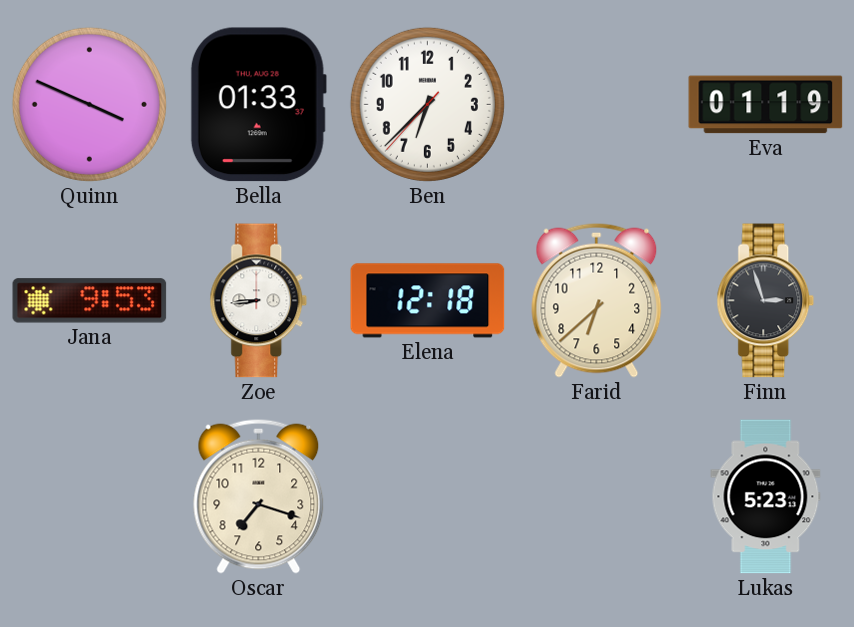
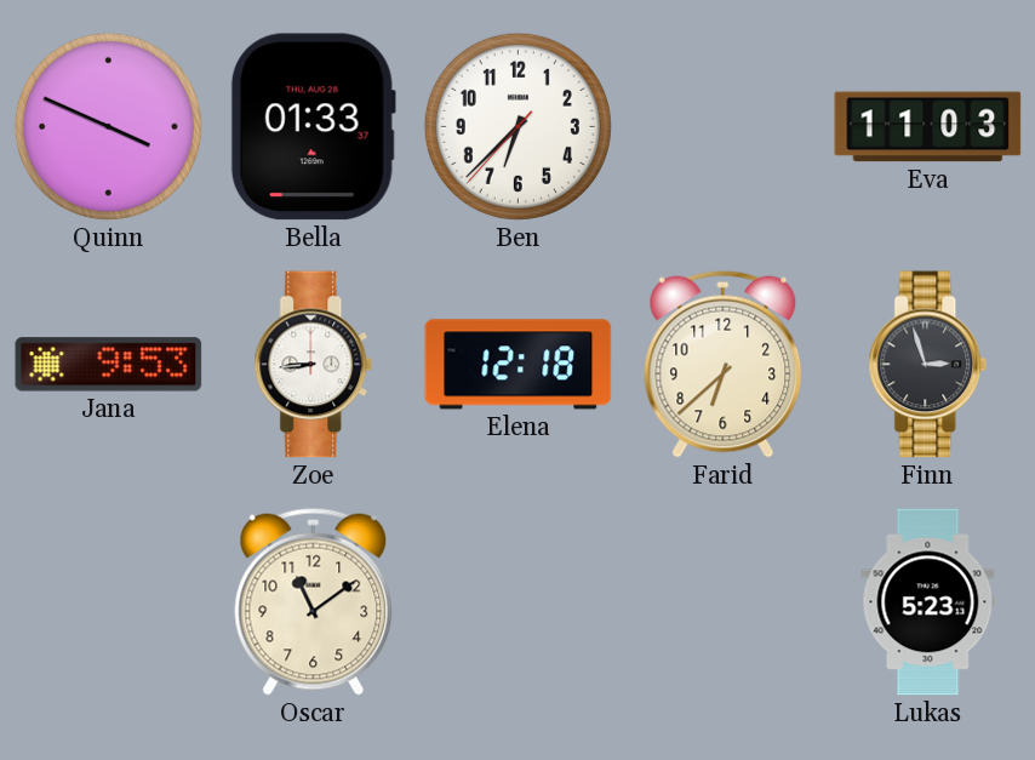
Eva: 01:19 -> 11:03 (928, 127)
Oscar: 7:18 -> 11:09 (314, 601)
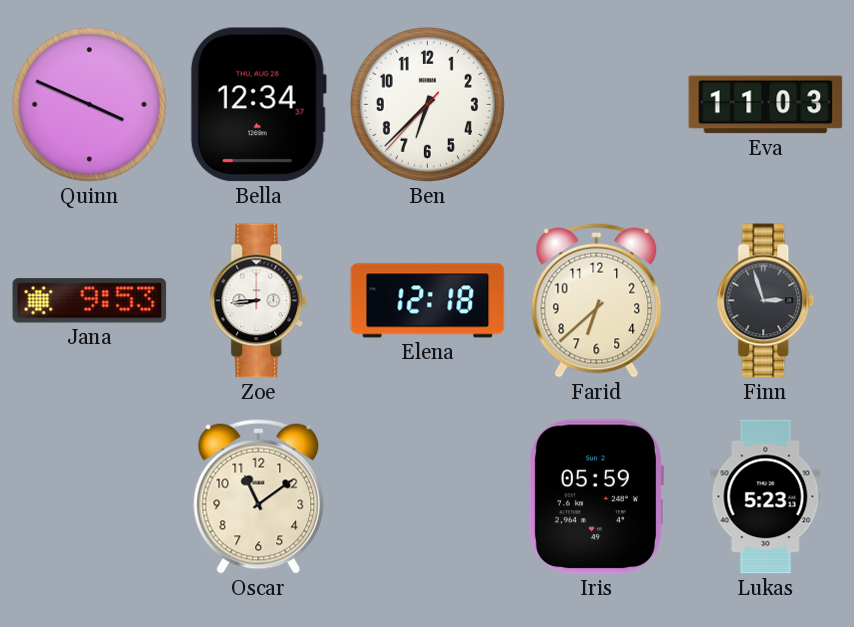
Bella: 01:33 -> 12:34 (258, 105)
Iris: none -> 05:59 (596, 497)
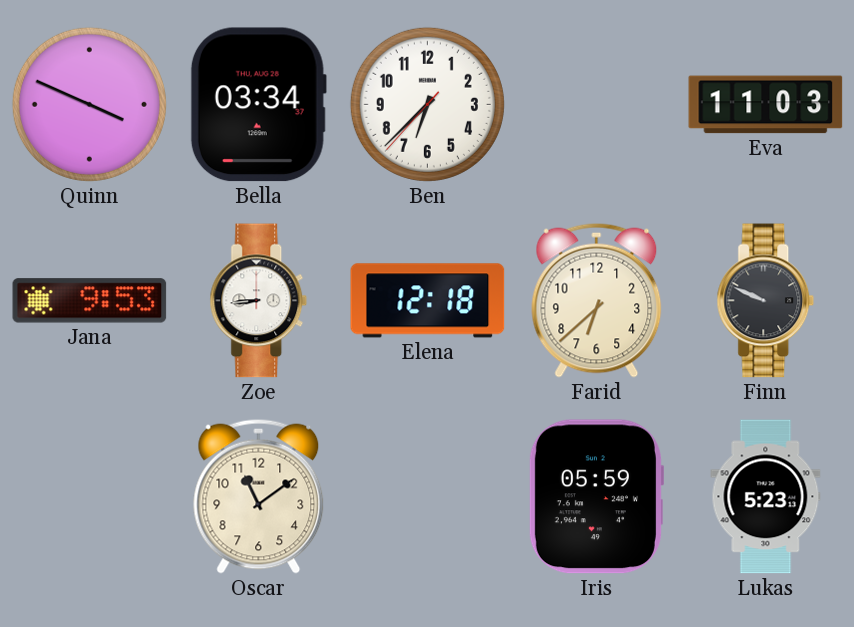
Bella: 12:34 -> 03:34 (258, 105)
Finn: 2:57 -> 9:49 (766, 301)
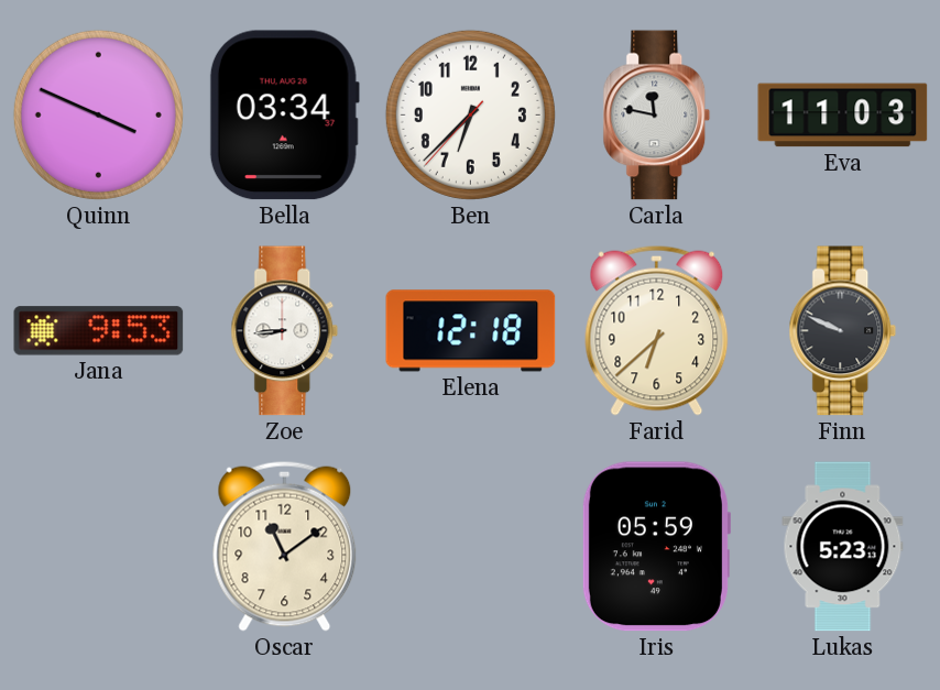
Carla: none -> 11:47 (657, 116)
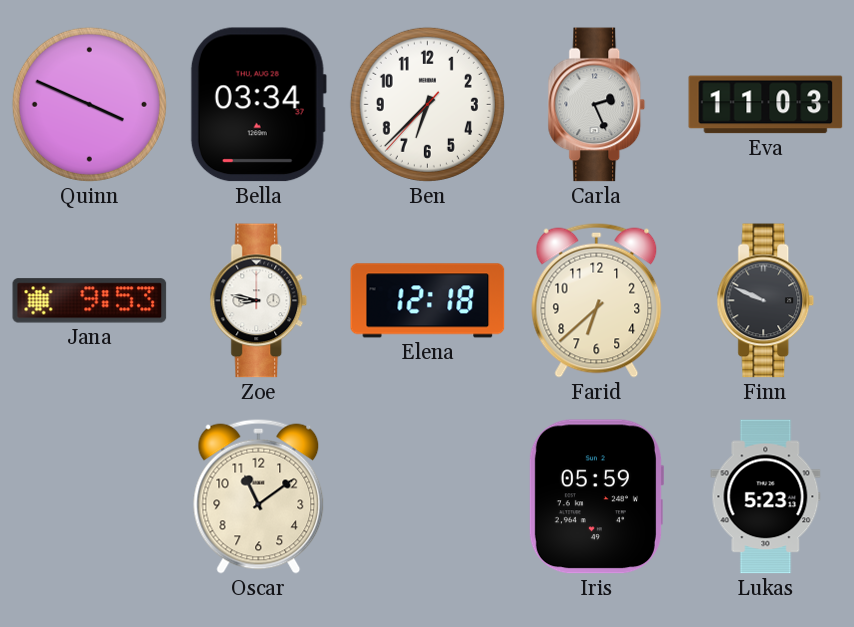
Carla: 11:47 -> 2:26 (597, 105)
Zoe: 8:44 -> 8:47 (259, 301)
